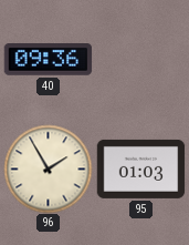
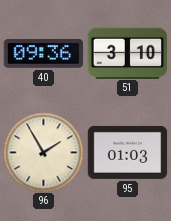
51: none -> 3:10 (127, 53)
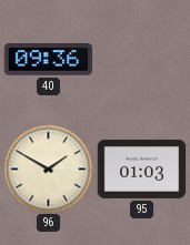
51: 3:10 -> none (127, 53)
96: 1:55 -> 1:50 (48, 169)
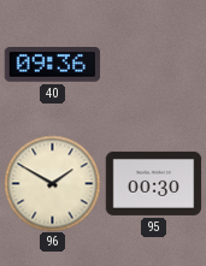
95: 01:03 -> 00:30 (153, 183)
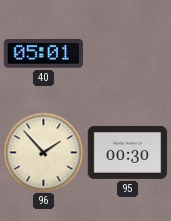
40: 09:36 -> 05:01 (43, 54)
96: 1:50 -> 1:53 (43, 152)
